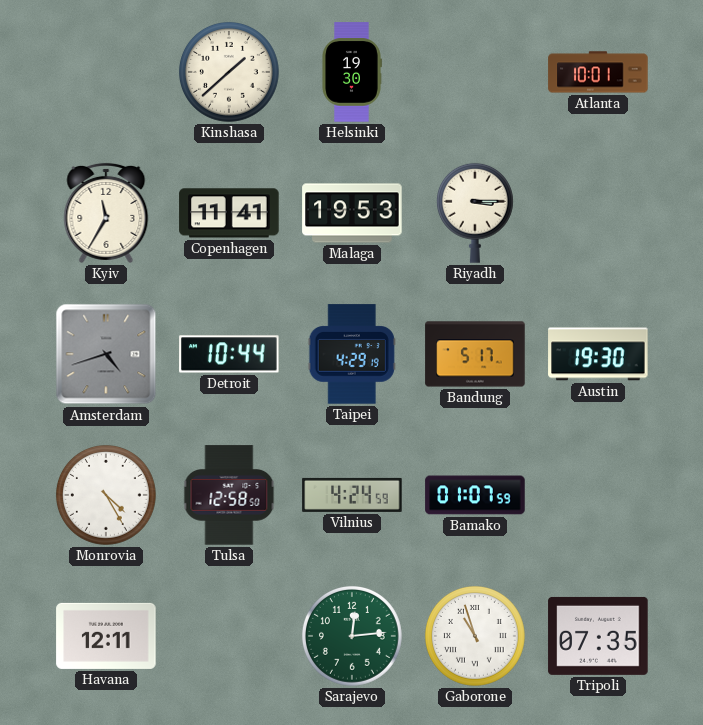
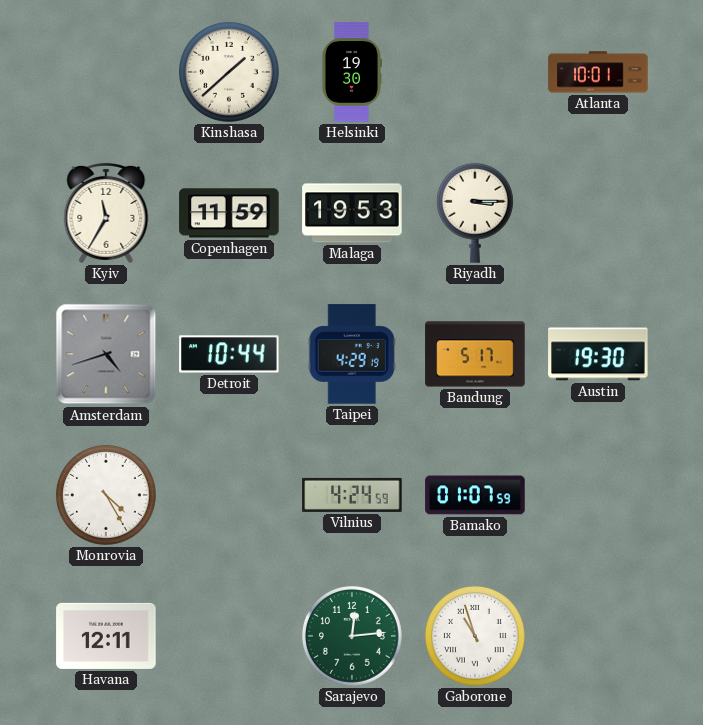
Copenhagen: 11:41 -> 11:59 (229, 213)
Tulsa: 12:58 -> none (229, 495)
Tripoli: 07:35 -> none (598, 636)
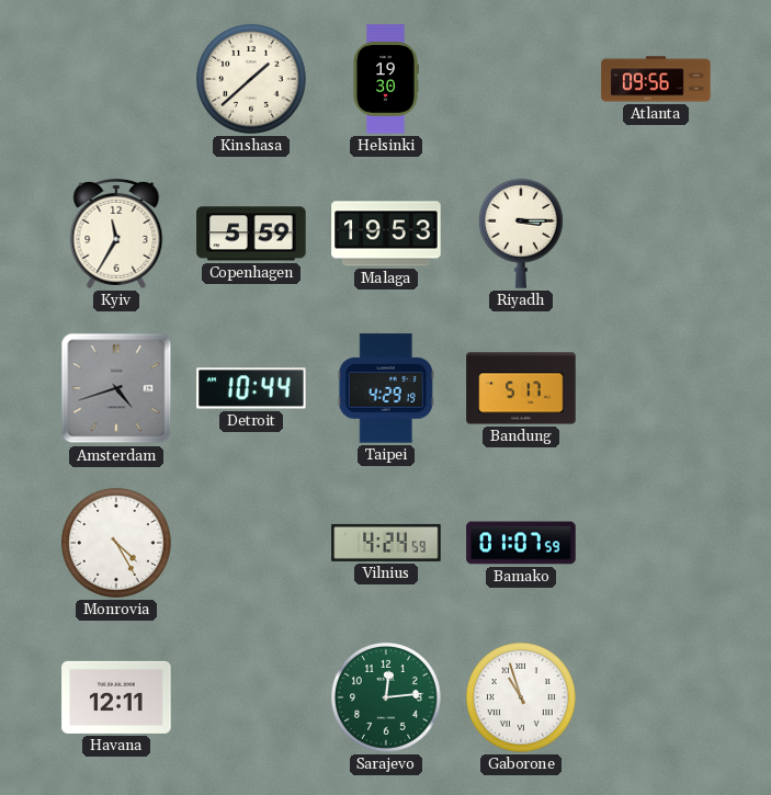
Atlanta: 10:01 -> 09:56 (656, 79)
Copenhagen: 11:59 -> 5:59 (251, 234)
Austin: 19:30 -> none (598, 354)
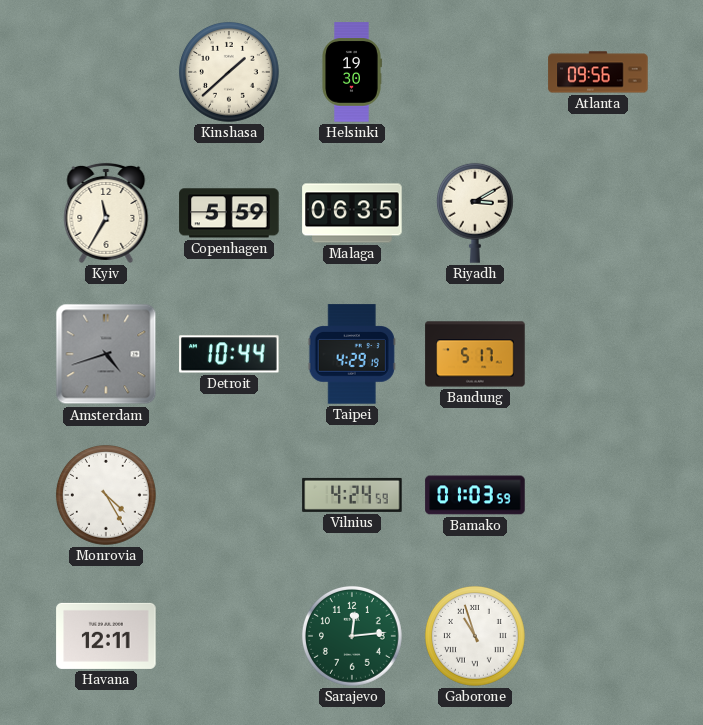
Malaga: 19:53 -> 06:35 (352, 213)
Riyadh: 3:15 -> 3:10 (475, 213)
Bamako: 01:07 -> 01:03 (475, 495)
